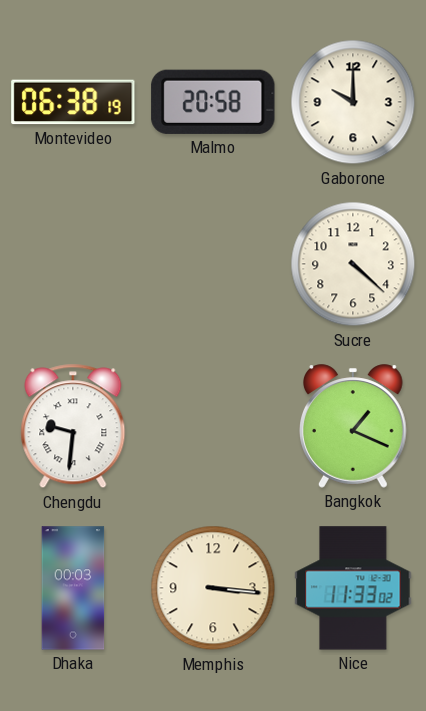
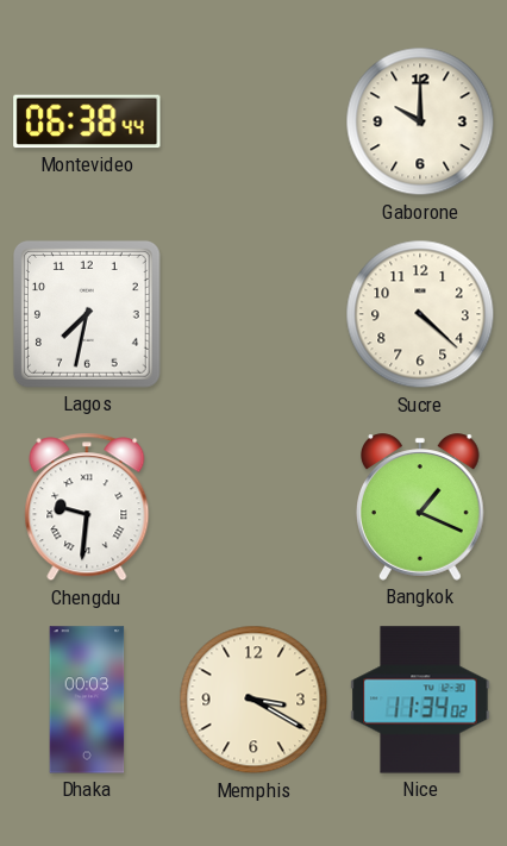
Montevideo: 06:38:19 -> 06:38:44 (87, 121)
Malmo: 20:58 -> none (213, 102)
Lagos: none -> 7:32 (87, 314)
Memphis: 3:16 -> 3:20 (253, 700)
Nice: 11:33 -> 11:34 (420, 700)
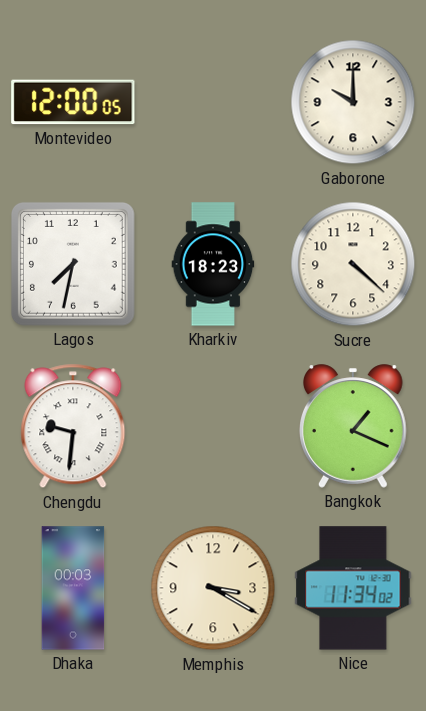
Montevideo: 06:38 -> 12:00 (73, 102)
Kharkiv: none -> 18:23 (213, 264)
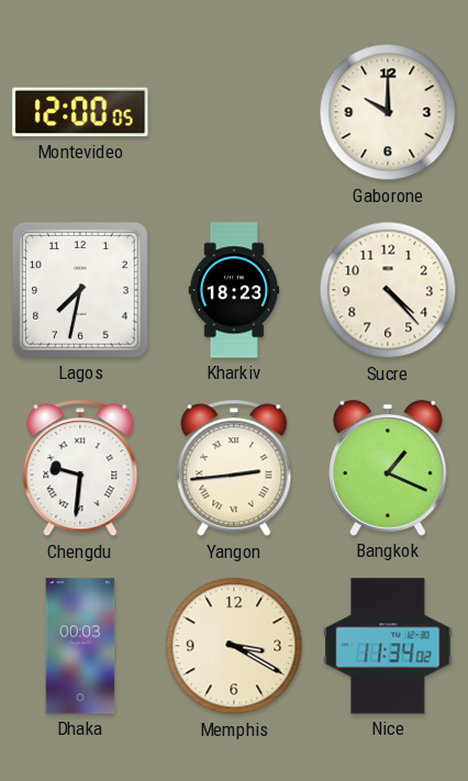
Sucre: 4:22 -> 4:23 (388, 290)
Yangon: none -> 2:44 (234, 468)
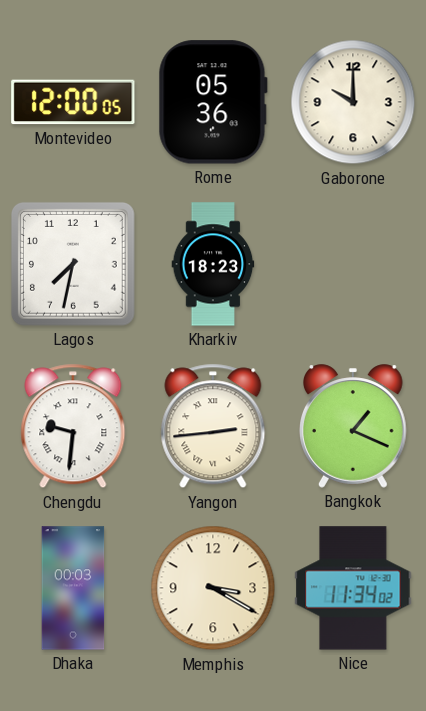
Rome: none -> 05:36 (213, 102)
Sucre: 4:23 -> none (388, 290)
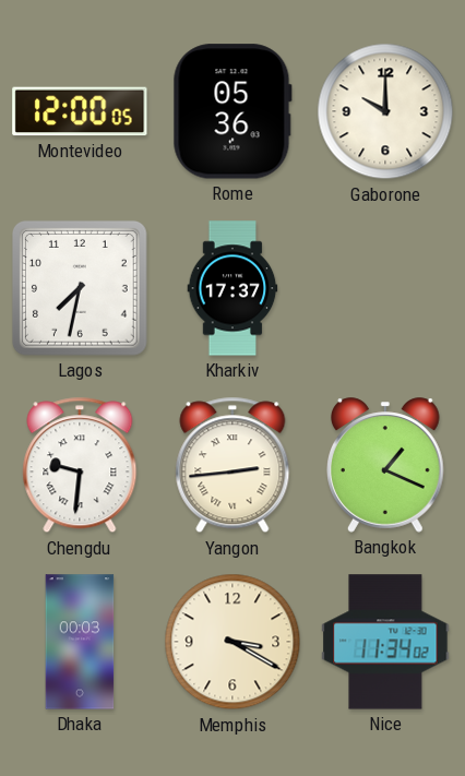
Kharkiv: 18:23 -> 17:37 (233, 288)
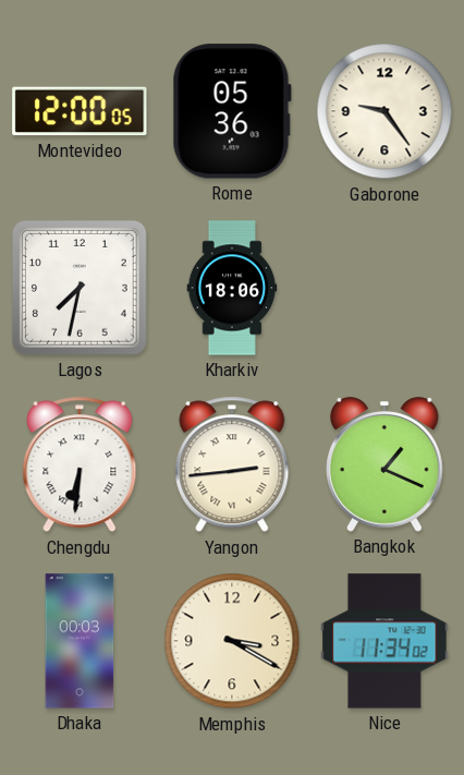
Gaborone: 10:00 -> 9:24 (384, 111)
Kharkiv: 17:37 -> 18:06 (232, 288)
Chengdu: 9:31 -> 6:31 (80, 464)
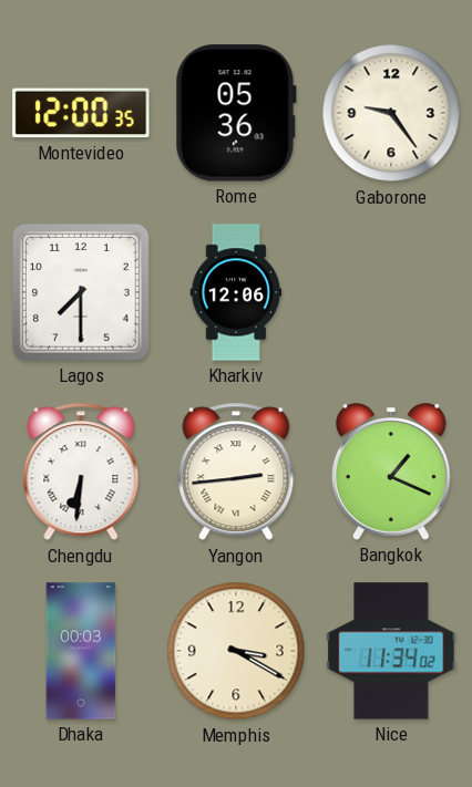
Montevideo: 12:00:05 -> 12:00:35 (81, 113)
Lagos: 7:32 -> 7:30 (81, 292)
Kharkiv: 18:06 -> 12:06 (236, 292)
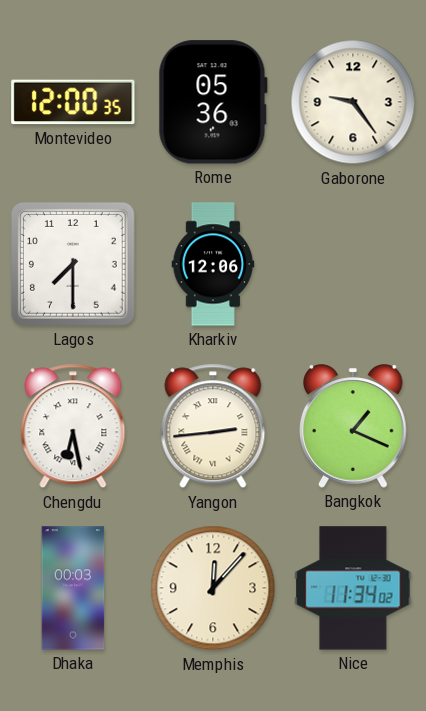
Chengdu: 6:31 -> 6:28 (73, 426)
Memphis: 3:20 -> 12:07 (213, 588)
